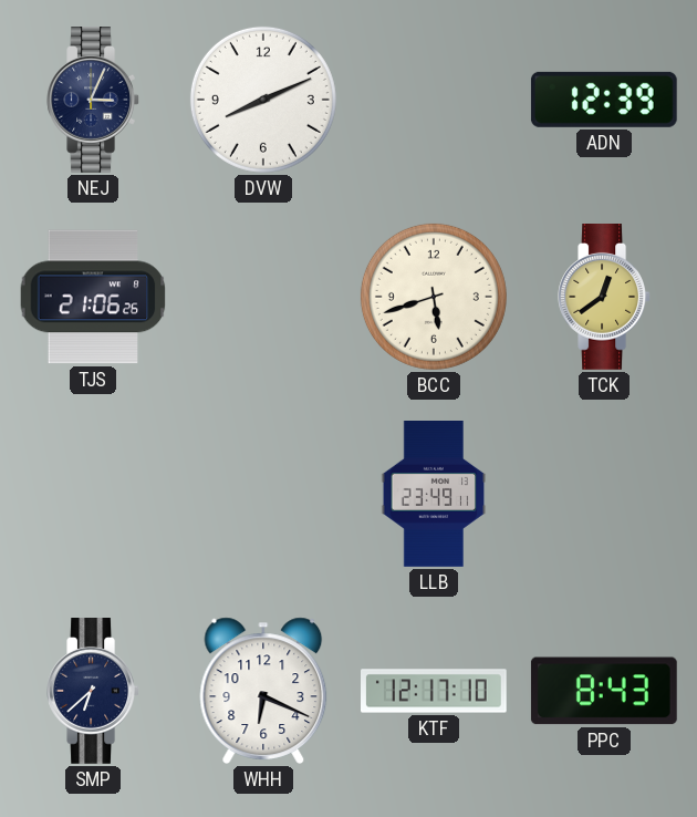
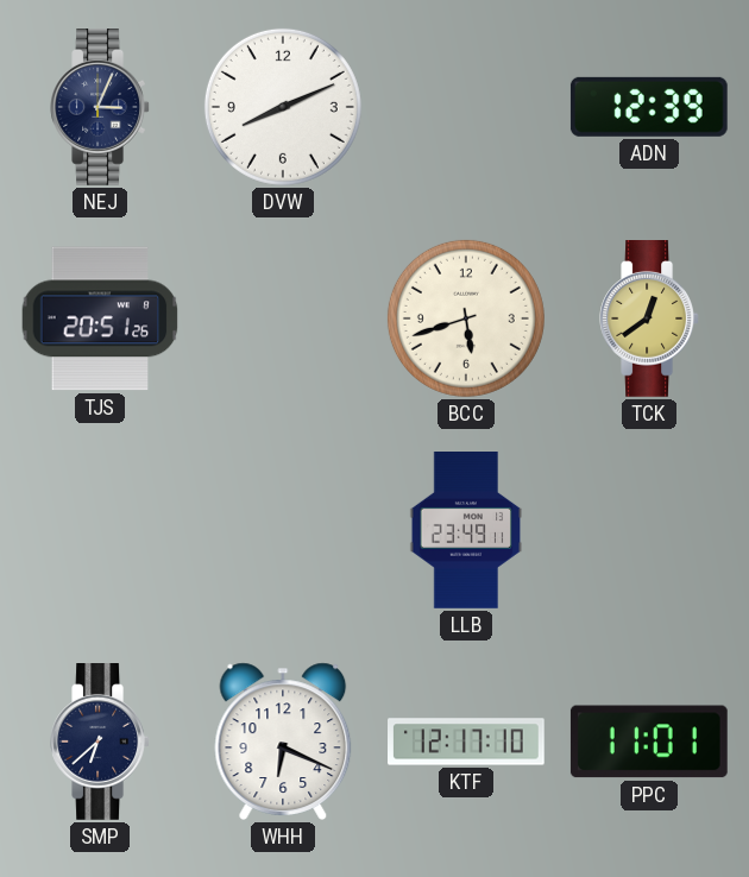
TJS: 21:06 -> 20:51 (100, 318)
PPC: 8:43 -> 11:01 (649, 742)
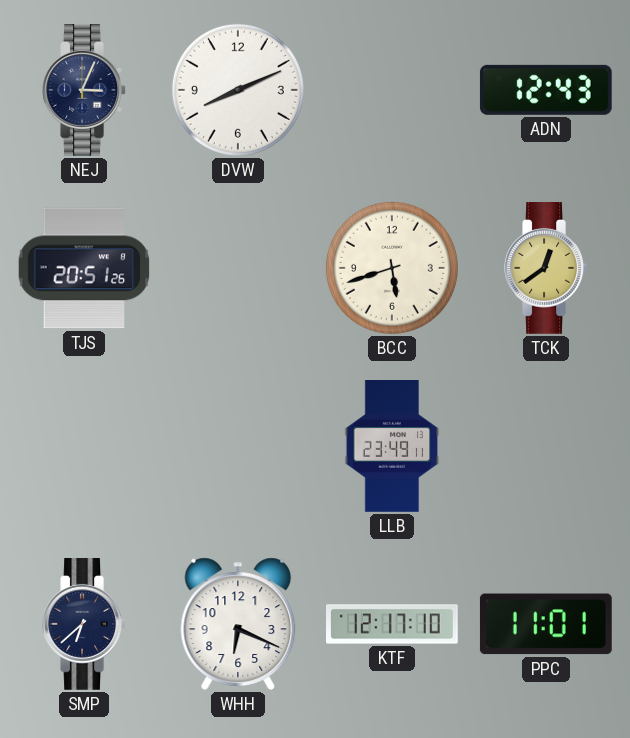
ADN: 12:39 -> 12:43 (546, 90)
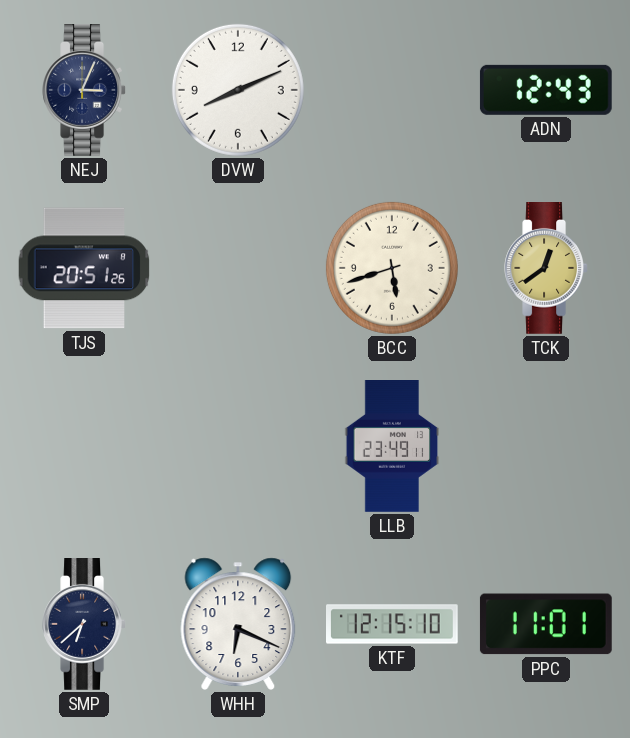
KTF: 12:17 -> 12:15 (393, 624)
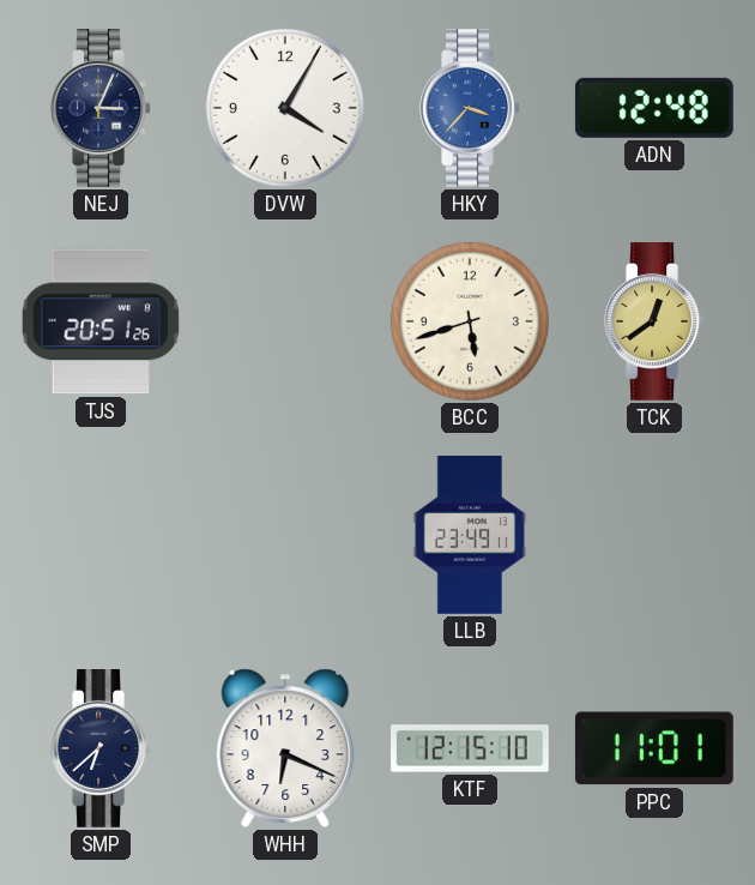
DVW: 8:11 -> 4:05 (285, 108)
HKY: none -> 3:37 (470, 109)
ADN: 12:43 -> 12:48 (654, 108)
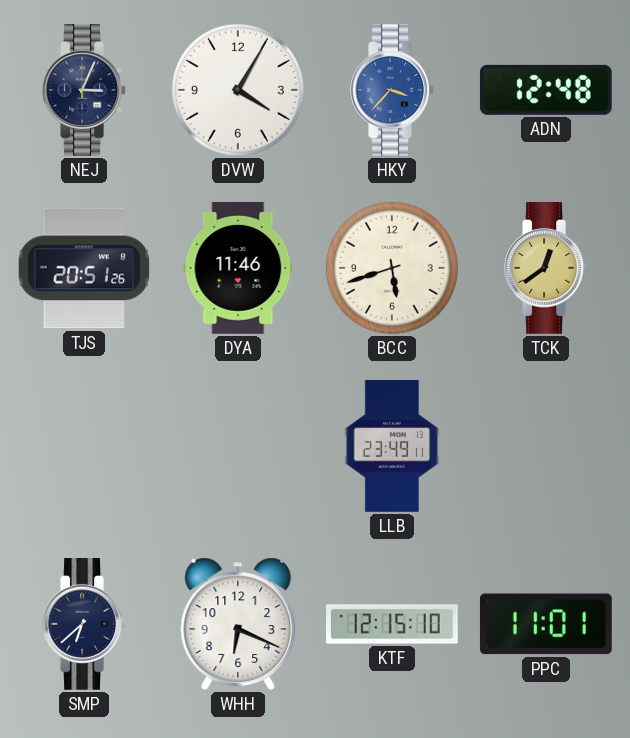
DYA: none -> 11:46 (238, 268)
